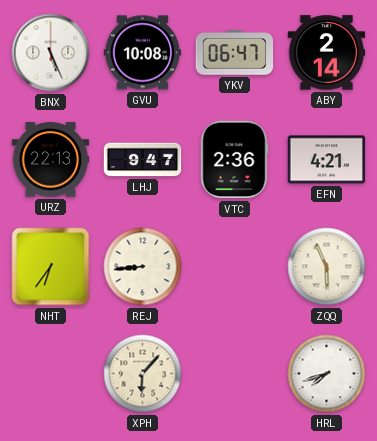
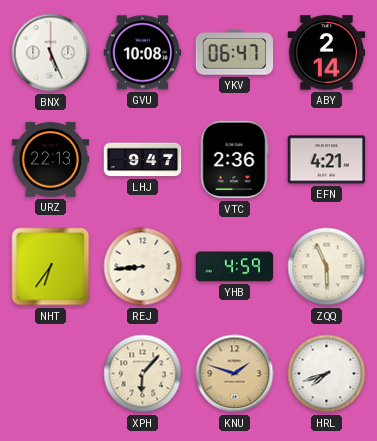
YHB: none -> 4:59 (235, 267)
KNU: none -> 1:48 (235, 374)
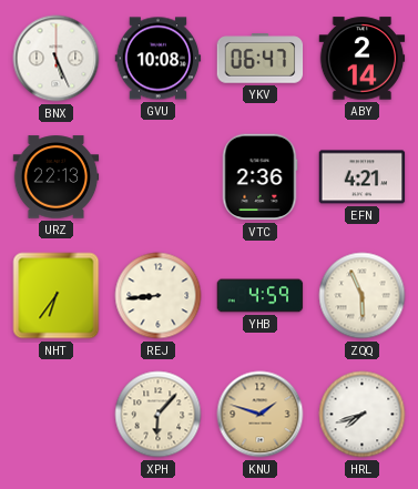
LHJ: 9:47 -> none (143, 160)
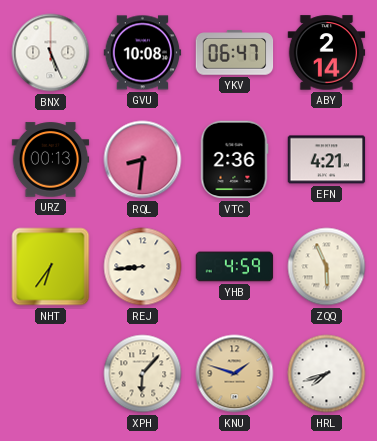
URZ: 22:13 -> 00:13 (51, 160)
RQL: none -> 8:31 (143, 160)
